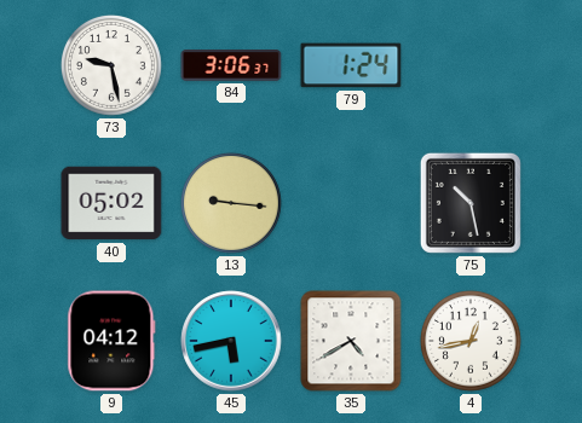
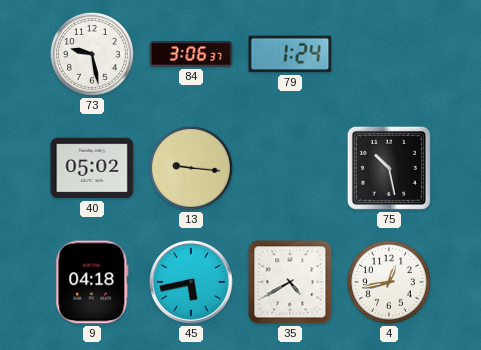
9: 04:12 -> 04:18 (92, 282)
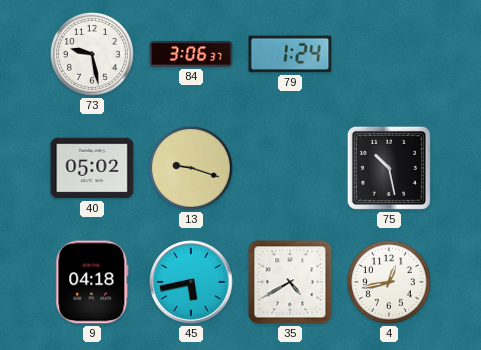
13: 9:16 -> 9:18 (191, 168)
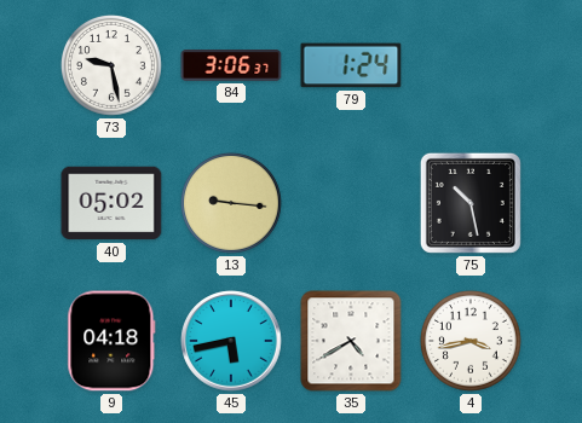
13: 9:18 -> 9:16 (231, 203)
4: 12:43 -> 3:43 (471, 341)
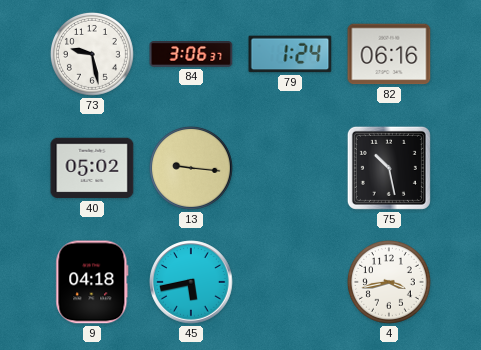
82: none -> 06:16 (389, 54)
35: 4:40 -> none (351, 341)
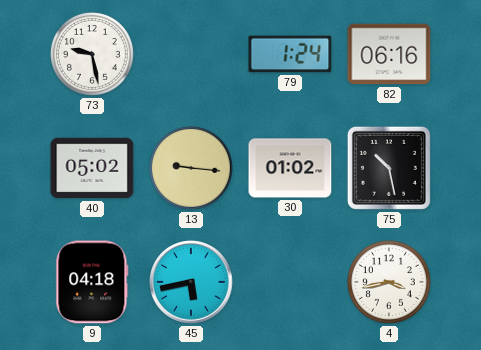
84: 3:06 -> none (191, 55)
30: none -> 01:02 (290, 168)
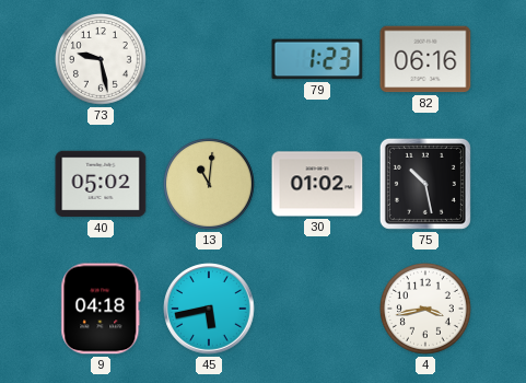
79: 1:24 -> 1:23 (317, 59)
13: 9:16 -> 11:01 (209, 184)
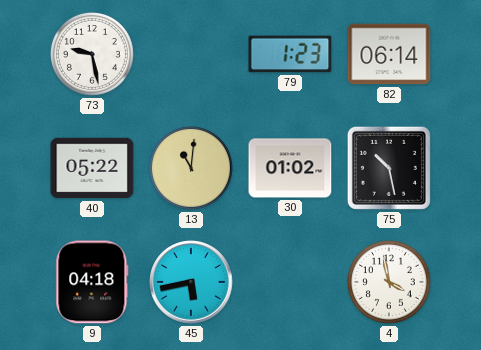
82: 06:16 -> 06:14 (389, 54)
40: 05:02 -> 05:22 (92, 168)
4: 3:43 -> 3:58 (389, 282)
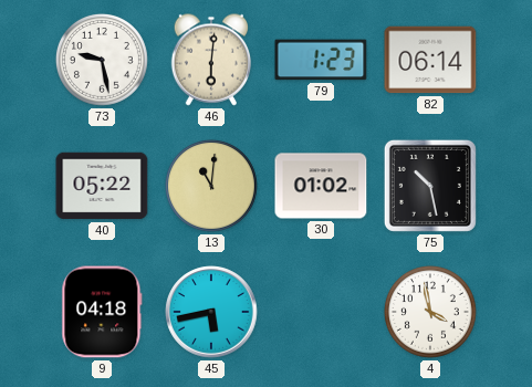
46: none -> 6:01 (210, 60)
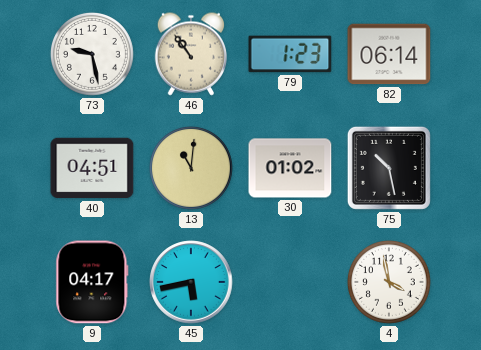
46: 6:01 -> 10:54 (190, 54)
40: 05:22 -> 04:51 (92, 168)
9: 04:18 -> 04:17 (92, 282)
